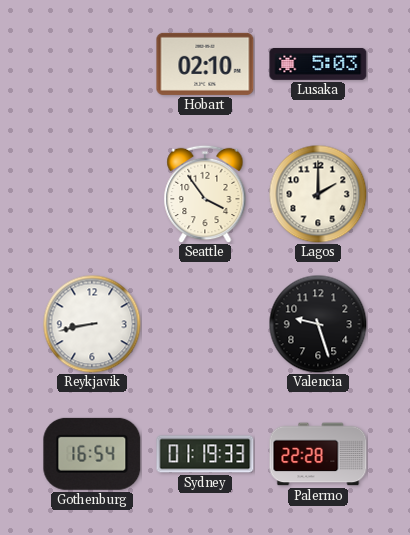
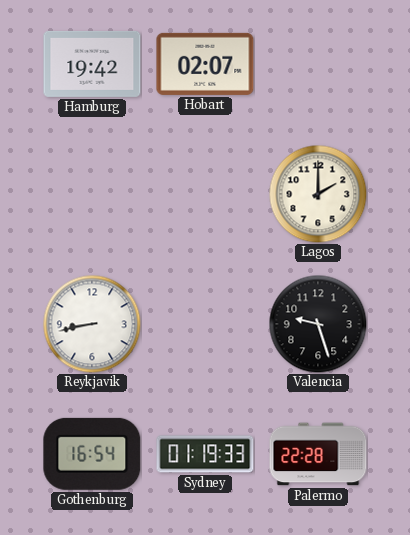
Hamburg: none -> 19:42 (92, 64)
Hobart: 02:10 -> 02:07 (205, 64)
Lusaka: 5:03 -> none (318, 64)
Seattle: 3:54 -> none (205, 194)
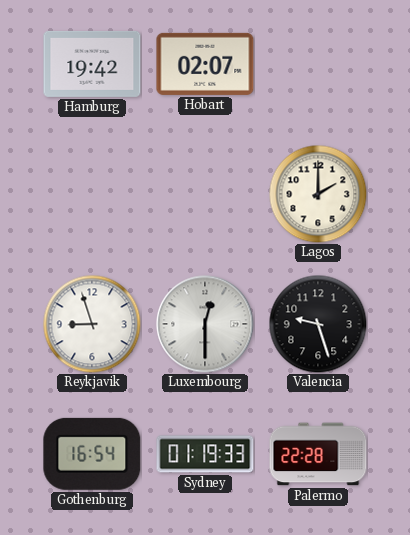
Reykjavik: 8:43 -> 8:57 (92, 324)
Luxembourg: none -> 12:30 (205, 324)
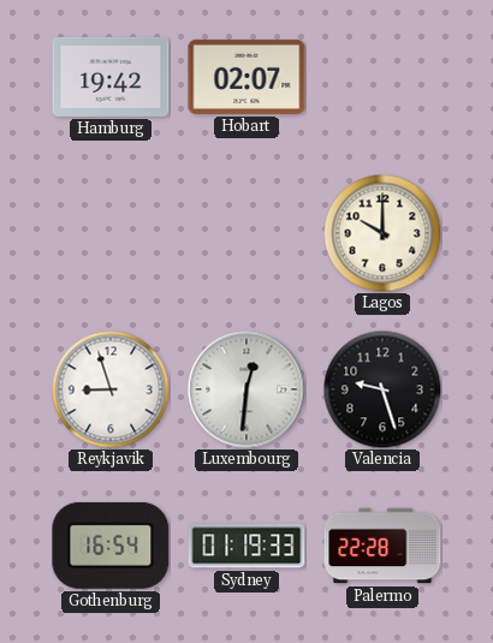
Lagos: 2:00 -> 10:00 (382, 233)
Luxembourg: 12:30 -> 12:31 (246, 389)
